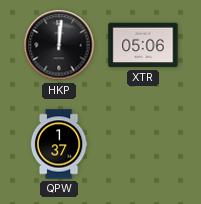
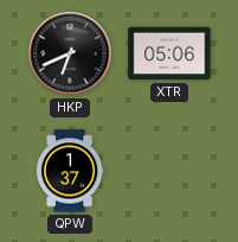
HKP: 12:01 -> 6:41 (70, 53)
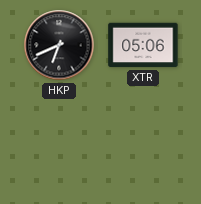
QPW: 1:37 -> none (70, 171)
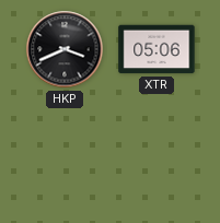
HKP: 6:41 -> 3:41 (65, 49)
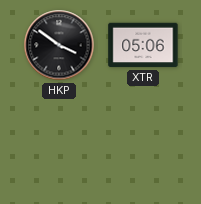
HKP: 3:41 -> 3:51 (59, 45)
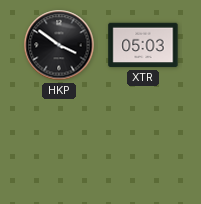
XTR: 05:06 -> 05:03 (143, 45)
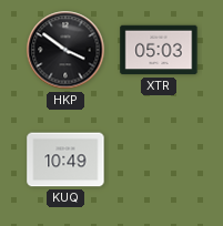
KUQ: none -> 10:49 (65, 160)
